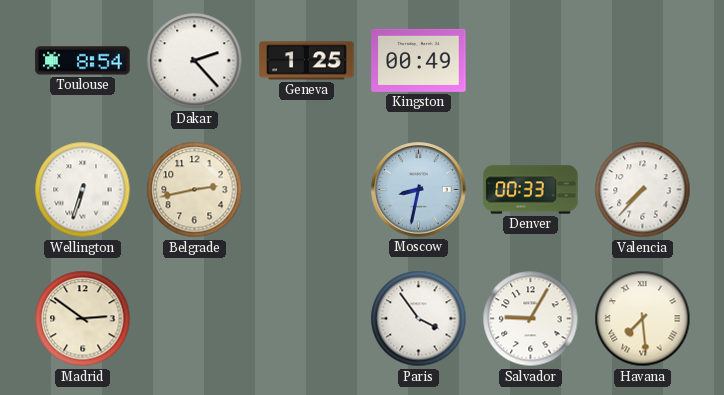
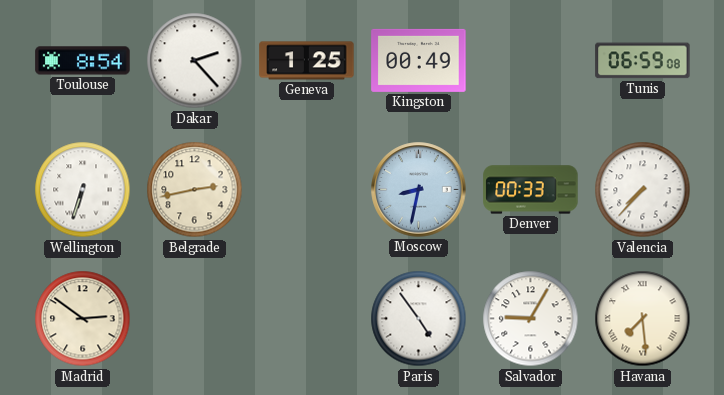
Tunis: none -> 06:59 (643, 61)
Paris: 3:54 -> 4:54 (419, 319)
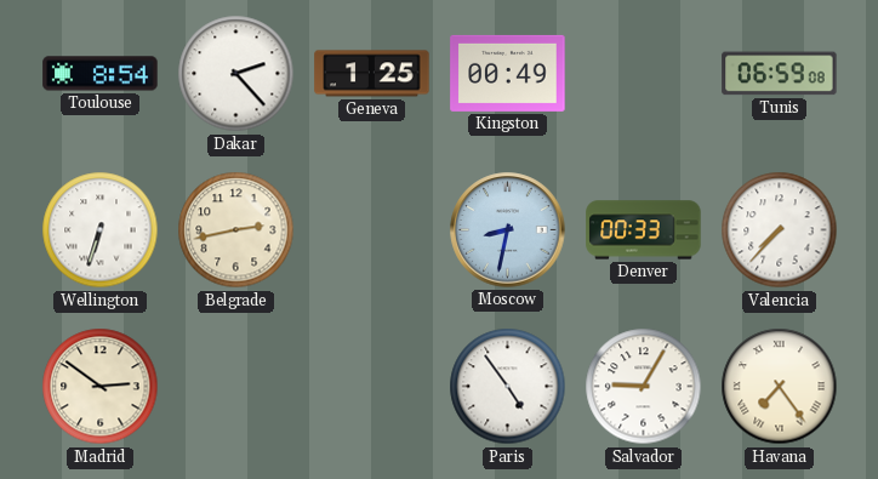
Havana: 7:29 -> 7:24 (780, 387)
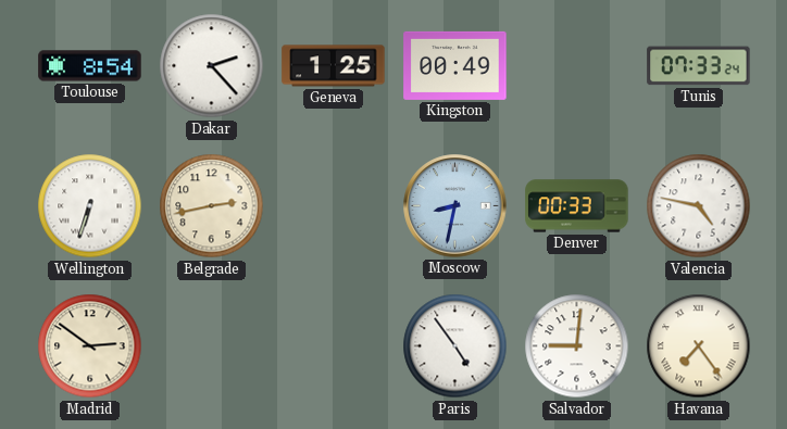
Tunis: 06:59 -> 07:33 (699, 66)
Valencia: 7:37 -> 4:47 (699, 206)
Salvador: 9:05 -> 9:01 (577, 346)
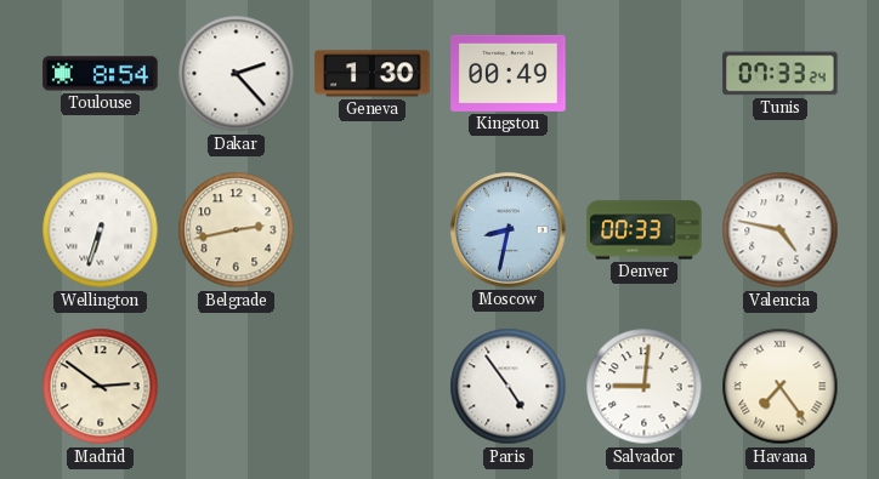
Geneva: 1:25 -> 1:30 (373, 74)
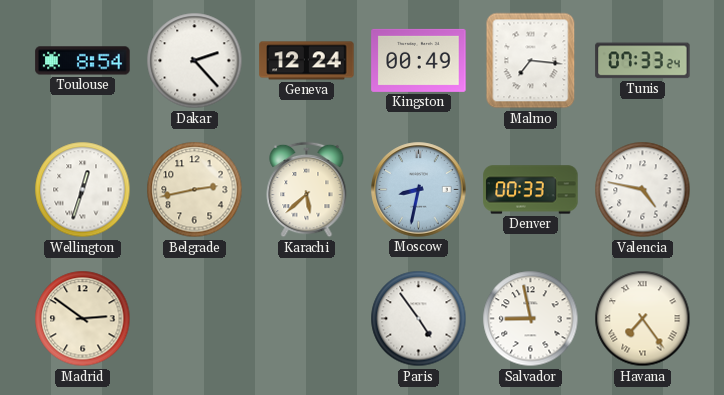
Geneva: 1:30 -> 12:24 (307, 61)
Malmo: none -> 7:16 (531, 61)
Wellington: 6:33 -> 12:33 (83, 190)
Karachi: none -> 5:38 (307, 190)
Salvador: 9:01 -> 8:58 (531, 319)
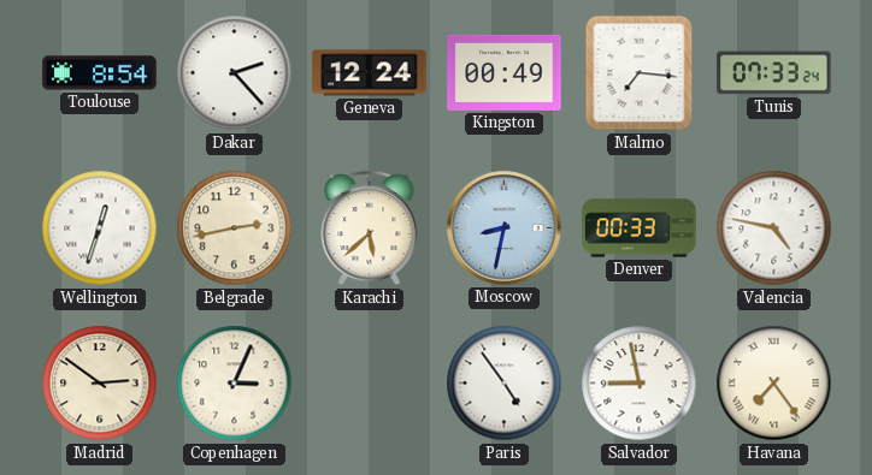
Copenhagen: none -> 3:04 (235, 384)
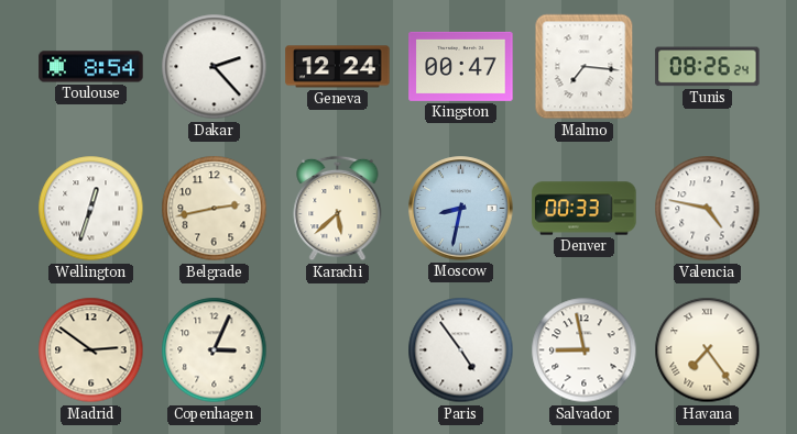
Kingston: 00:49 -> 00:47 (461, 66)
Tunis: 07:33 -> 08:26 (708, 67)
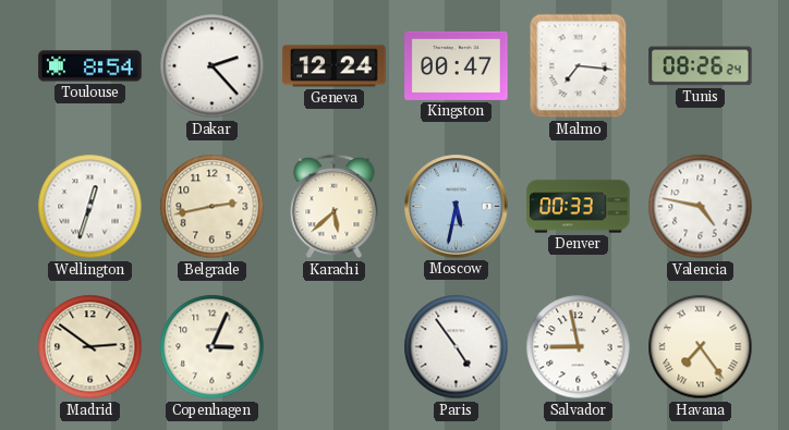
Moscow: 8:32 -> 5:32 (457, 207)
